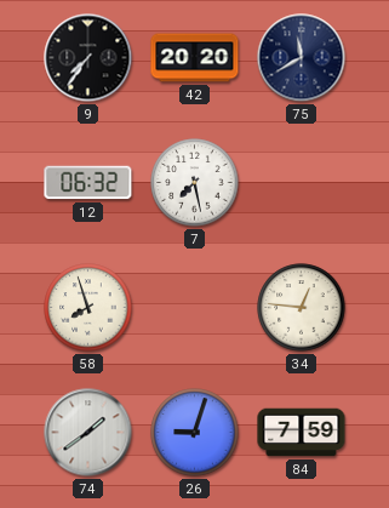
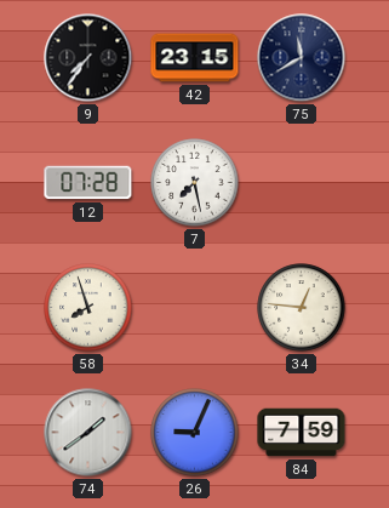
42: 20:20 -> 23:15 (195, 58)
12: 06:32 -> 07:28 (88, 183)
26: 9:03 -> 9:04 (195, 433)
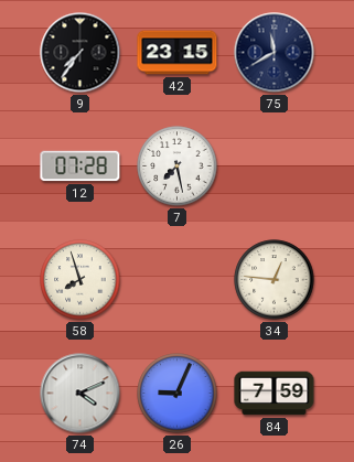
74: 1:39 -> 4:11 (81, 394)
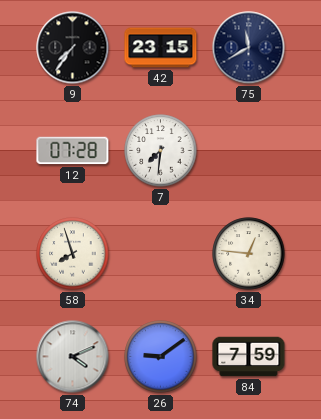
7: 7:28 -> 7:31 (161, 151)
26: 9:04 -> 9:09 (161, 357)
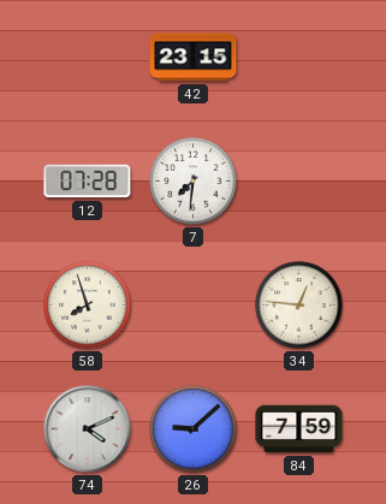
9: 7:36 -> none (73, 48)
75: 11:40 -> none (249, 48)
26: 9:09 -> 9:08 (194, 429)
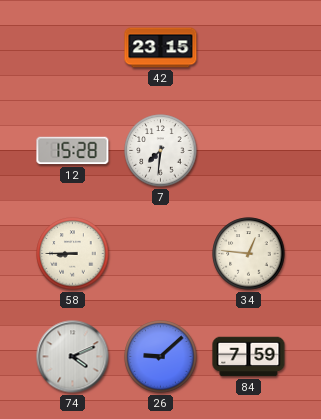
12: 07:28 -> 15:28 (73, 151)
58: 7:57 -> 8:45 (73, 254)
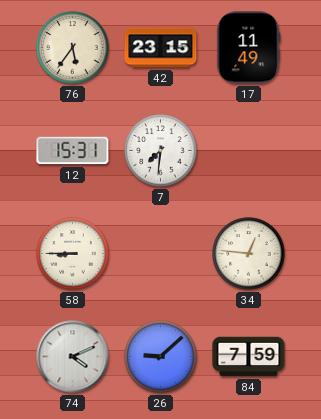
76: none -> 5:36 (73, 48)
17: none -> 11:49 (249, 48)
12: 15:28 -> 15:31 (73, 151)
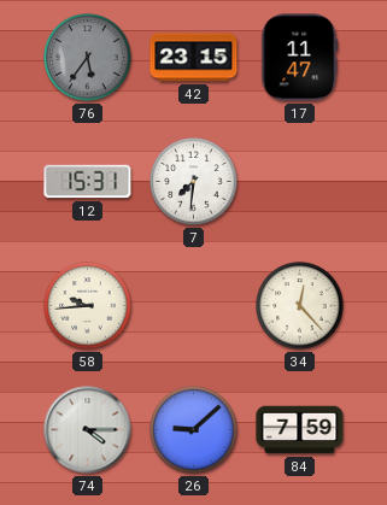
76 dial: cream -> grey (88, 58)
17: 11:49 -> 11:47 (300, 58)
58: 8:45 -> 9:44 (88, 306)
34: 12:46 -> 12:23 (300, 306)
74: 4:11 -> 4:15 (88, 430)
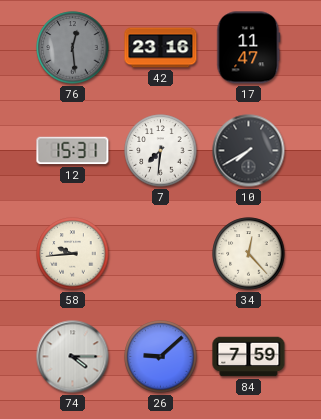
76: 5:36 -> 12:29 (73, 48)
42: 23:15 -> 23:16 (161, 48)
10: none -> 7:40 (249, 151)
